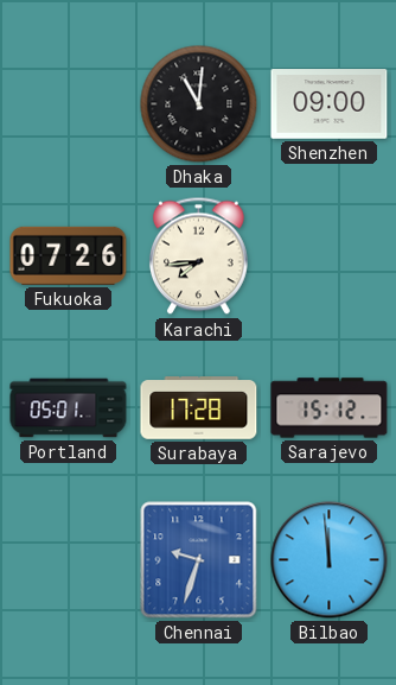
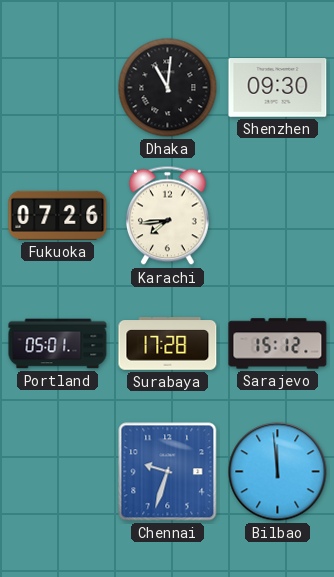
Shenzhen: 09:00 -> 09:30 (278, 88)
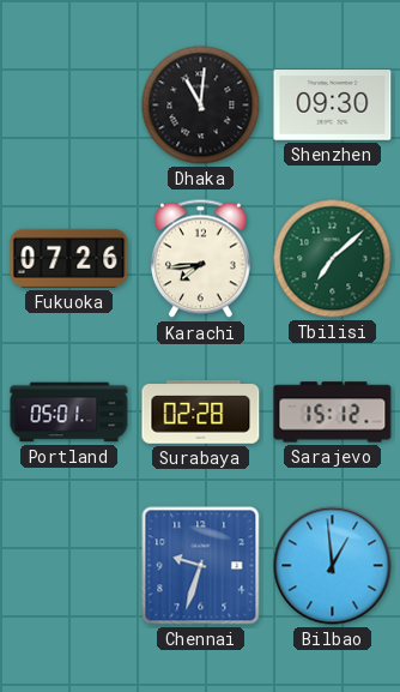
Tbilisi: none -> 7:08 (333, 259)
Surabaya: 17:28 -> 02:28 (201, 413)
Bilbao: 11:59 -> 12:59 (333, 566)
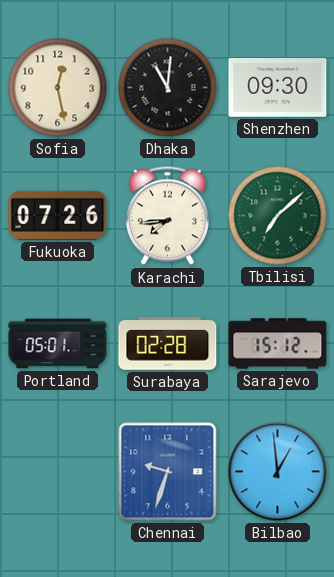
Sofia: none -> 12:28 (58, 88)
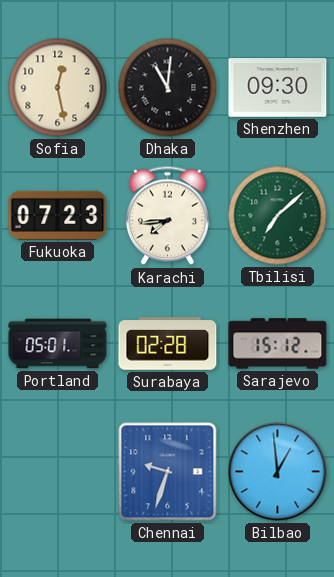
Fukuoka: 07:26 -> 07:23 (58, 215)
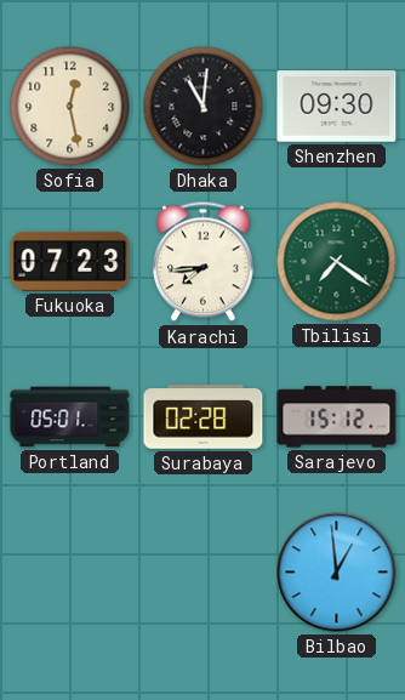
Tbilisi: 7:08 -> 7:21 (337, 262)
Chennai: 9:33 -> none (168, 472)
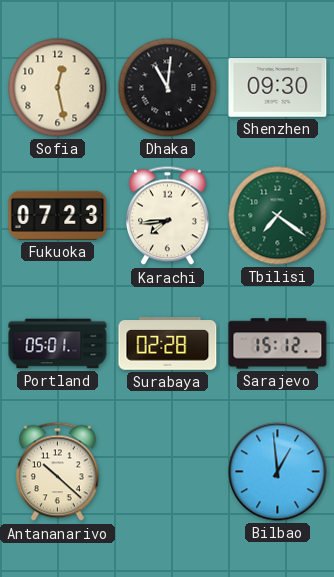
Antananarivo: none -> 10:22 (58, 472)
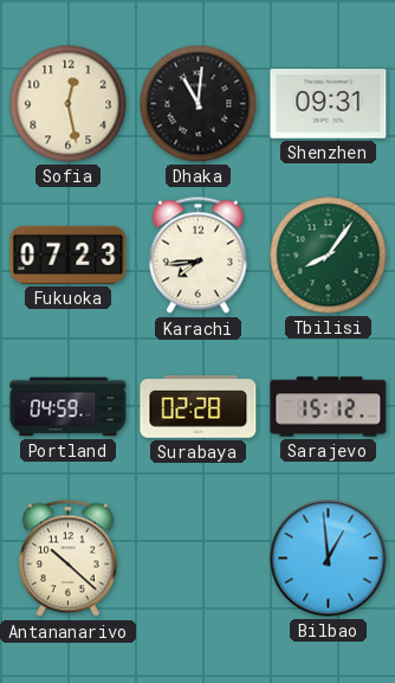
Shenzhen: 09:30 -> 09:31 (329, 104)
Tbilisi: 7:21 -> 8:06 (329, 256)
Portland: 05:01 -> 04:59 (69, 407)
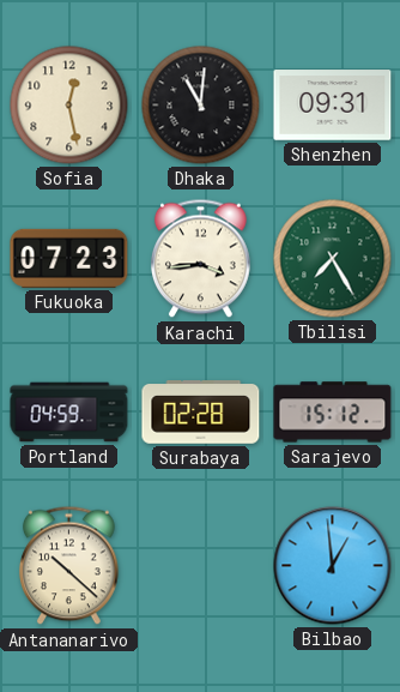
Karachi: 7:44 -> 3:44 (201, 259)
Tbilisi: 8:06 -> 7:25 (333, 259)
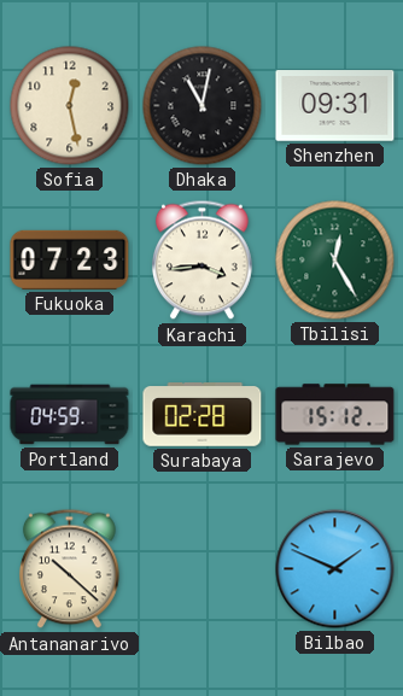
Dhaka: 11:01 -> 11:02 (203, 106)
Tbilisi: 7:25 -> 12:25 (335, 261)
Bilbao: 12:59 -> 1:49 (335, 569)
